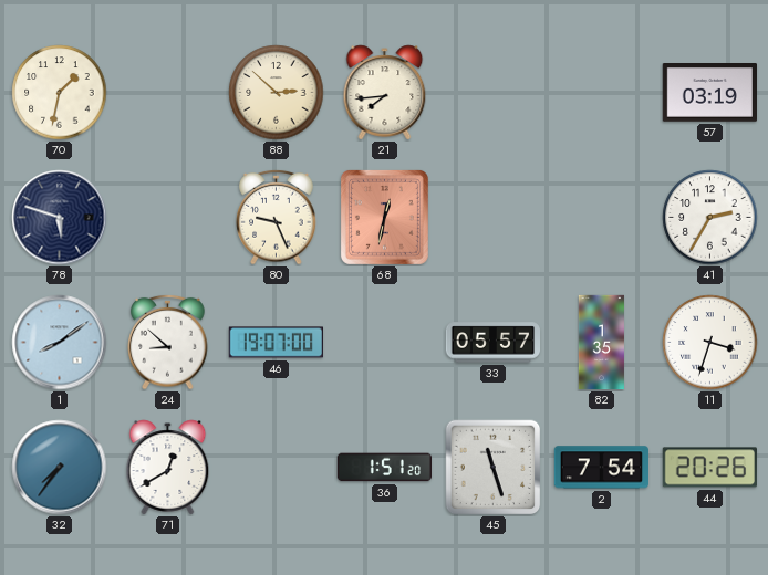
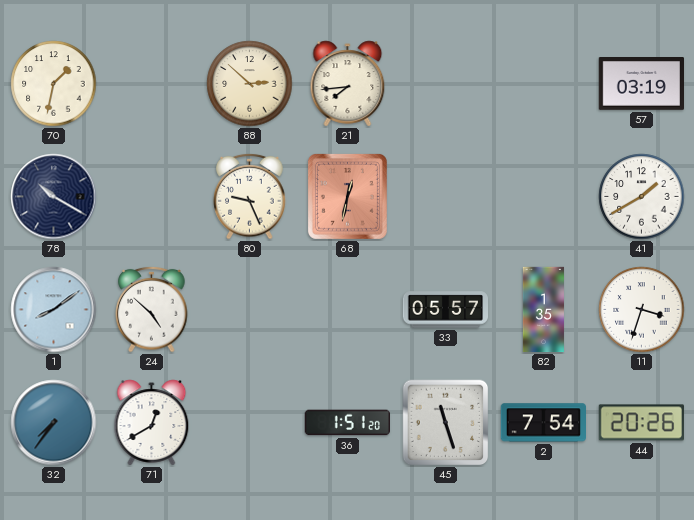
78: 5:48 -> 10:20 (54, 197)
41: 2:35 -> 1:40 (642, 197)
24: 8:52 -> 4:52 (152, 309)
46: 19:07 -> none (276, 343)
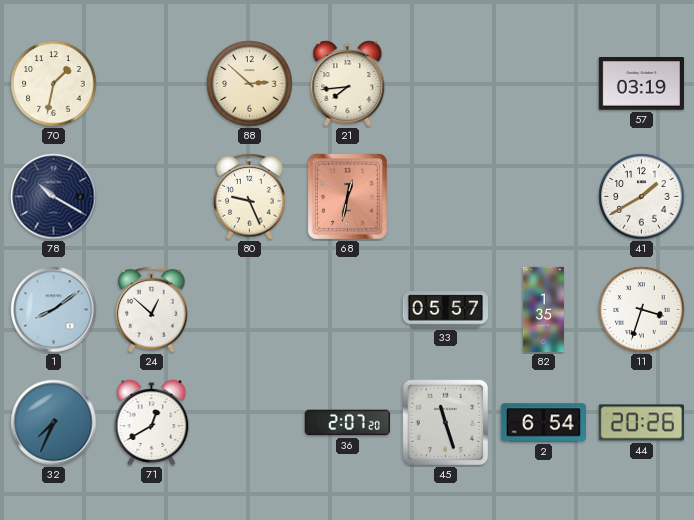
24: 4:52 -> 12:52 (152, 309)
32: 7:36 -> 7:34 (54, 423)
36: 1:51 -> 2:07 (347, 423)
2: 7:54 -> 6:54 (543, 423)
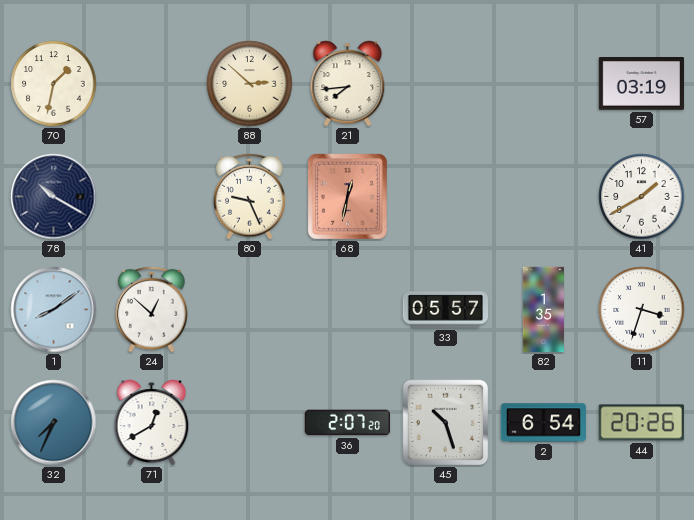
45: 11:27 -> 10:27 (446, 423)
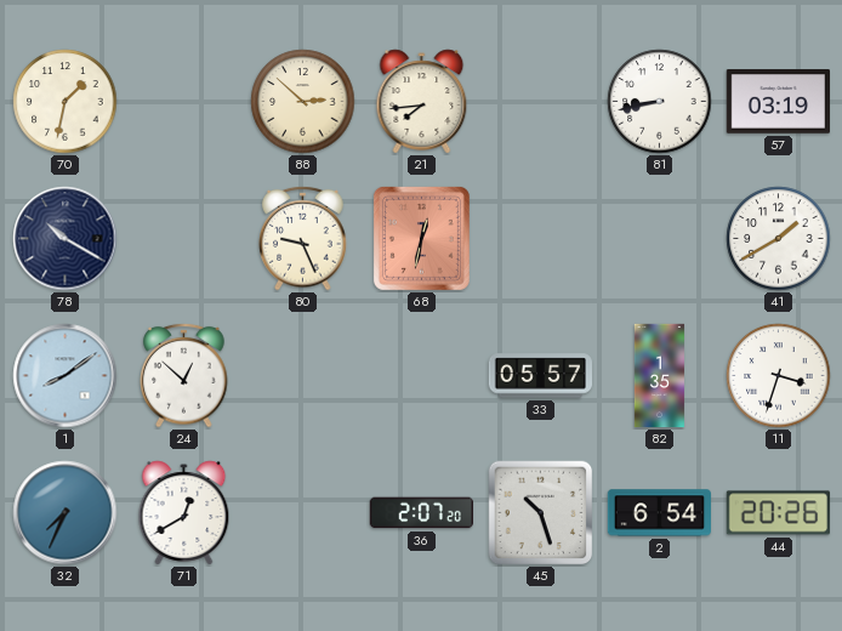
81: none -> 8:43 (660, 102)
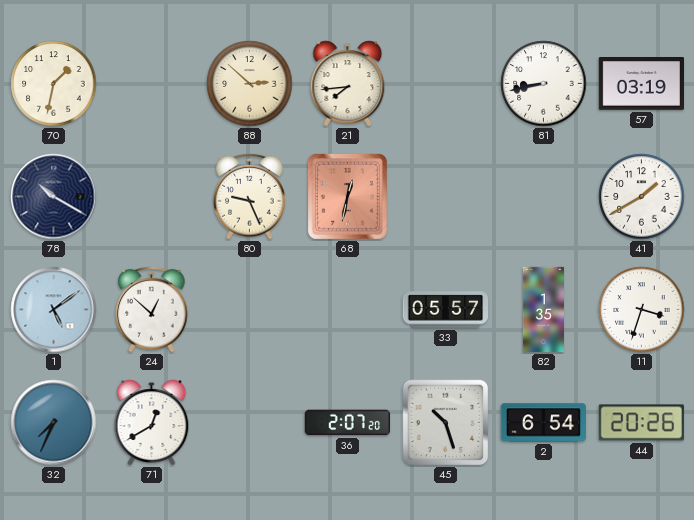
1: 8:09 -> 5:09 (54, 310)
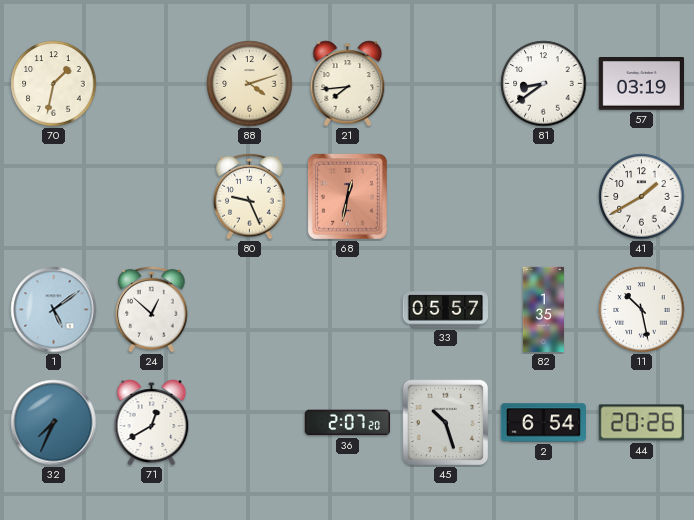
88: 2:52 -> 4:12 (250, 84)
81: 8:43 -> 8:39 (544, 84)
78: 10:20 -> none (54, 197)
11: 3:33 -> 10:28 (642, 310)
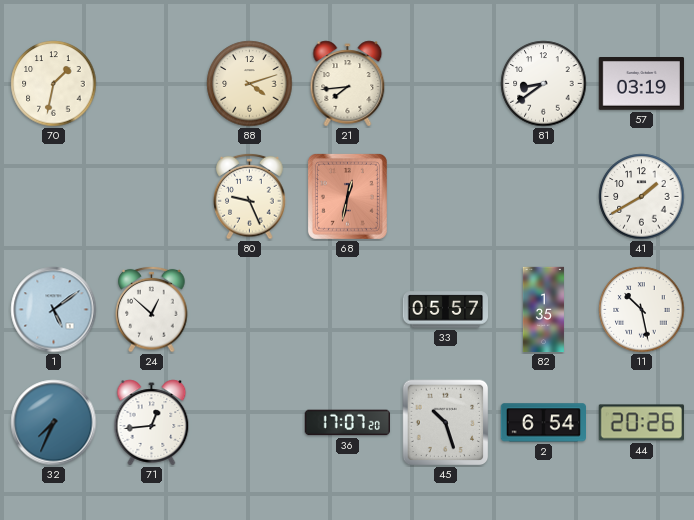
71: 12:40 -> 12:44 (152, 423)
36: 2:07 -> 17:07 (347, 423)
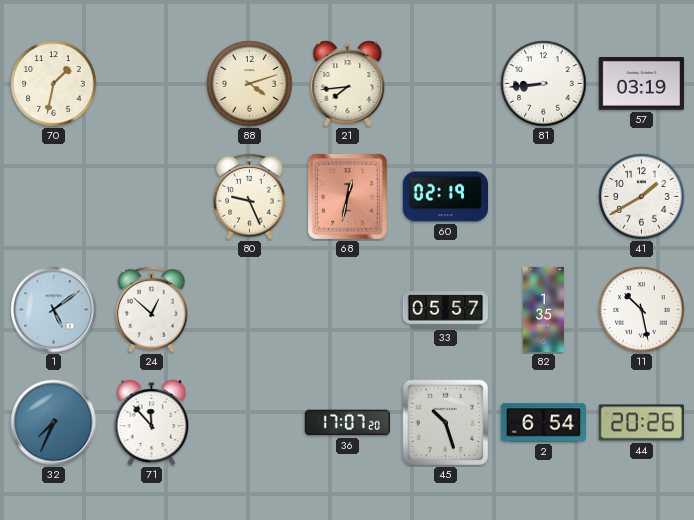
81: 8:39 -> 8:44 (544, 84)
60: none -> 02:19 (445, 197)
71: 12:44 -> 11:53 (152, 423)
